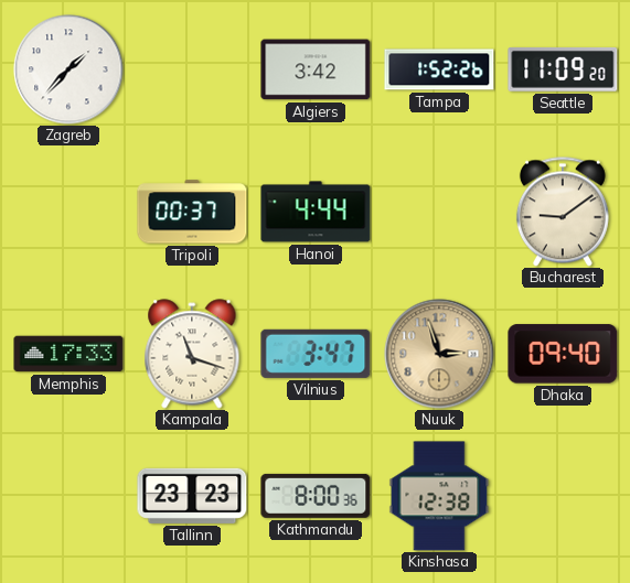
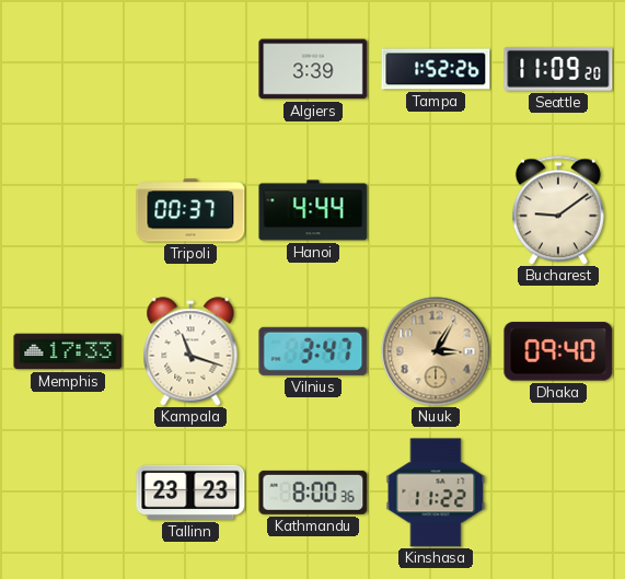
Zagreb: 1:37 -> none (68, 69)
Algiers: 3:42 -> 3:39 (313, 69)
Nuuk: 2:57 -> 3:05 (436, 351)
Kinshasa: 12:38 -> 11:22 (436, 493)
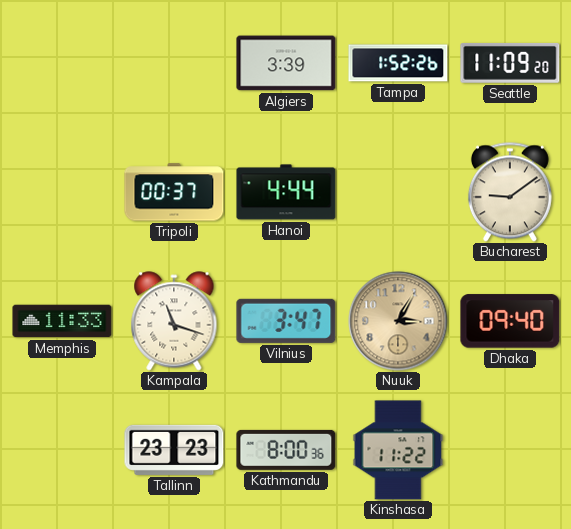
Memphis: 17:33 -> 11:33 (62, 321)
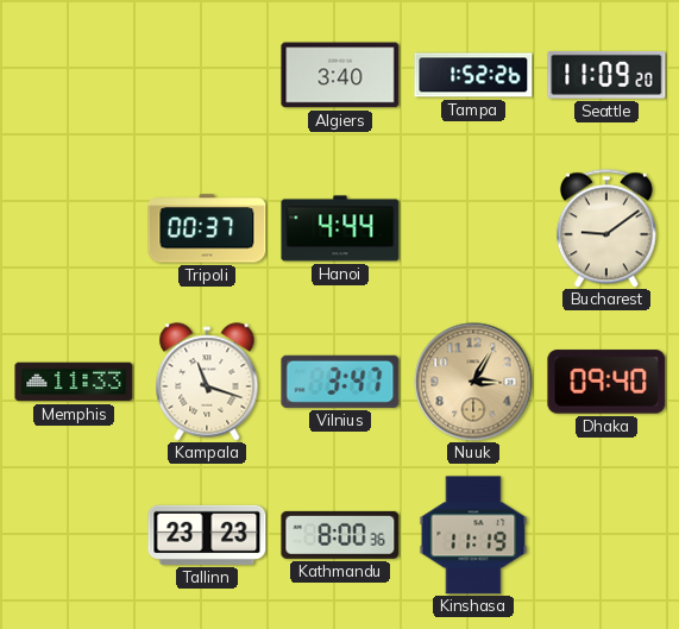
Algiers: 3:39 -> 3:40 (340, 75)
Kinshasa: 11:22 -> 11:19 (473, 535)
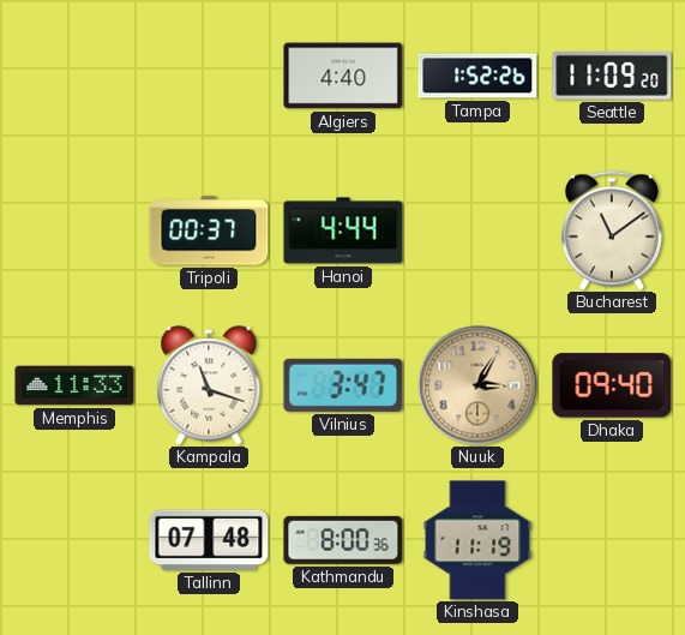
Algiers: 3:40 -> 4:40 (343, 76)
Bucharest: 9:09 -> 11:09 (612, 230)
Tallinn: 23:23 -> 07:48 (209, 540)
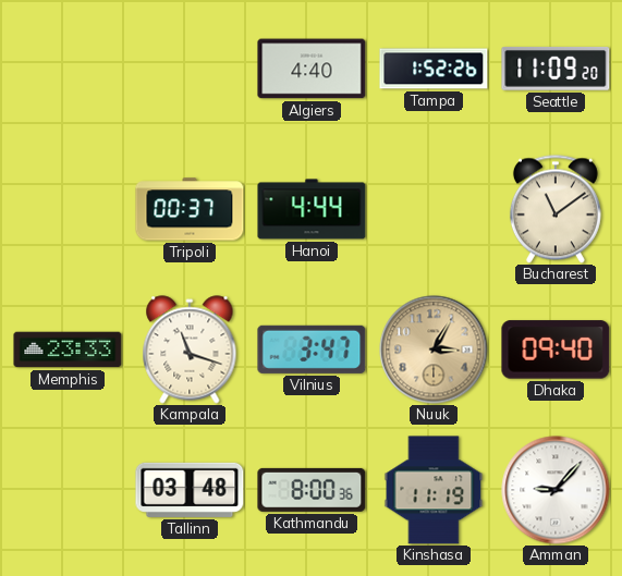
Memphis: 11:33 -> 23:33 (68, 350)
Tallinn: 07:48 -> 03:48 (190, 490)
Amman: none -> 9:07 (556, 490)
